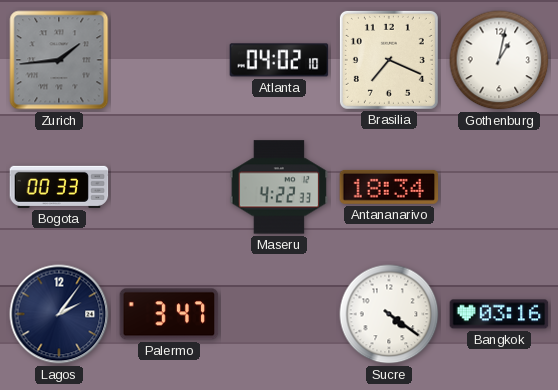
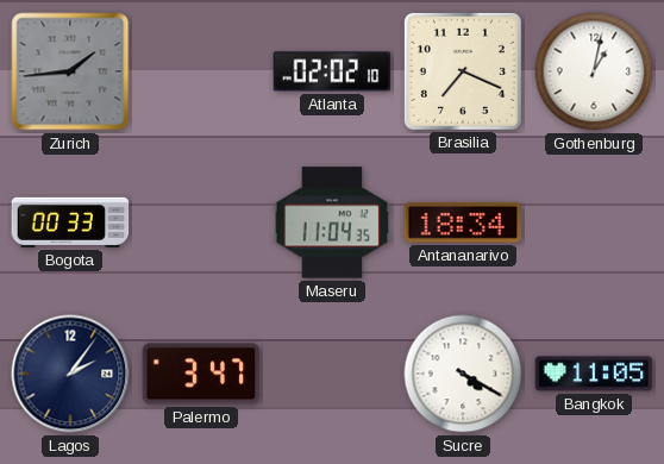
Atlanta: 04:02 -> 02:02 (332, 71)
Maseru: 4:22 -> 11:04 (332, 222)
Sucre: 4:21 -> 4:20 (463, 374)
Bangkok: 03:16 -> 11:05 (594, 374)
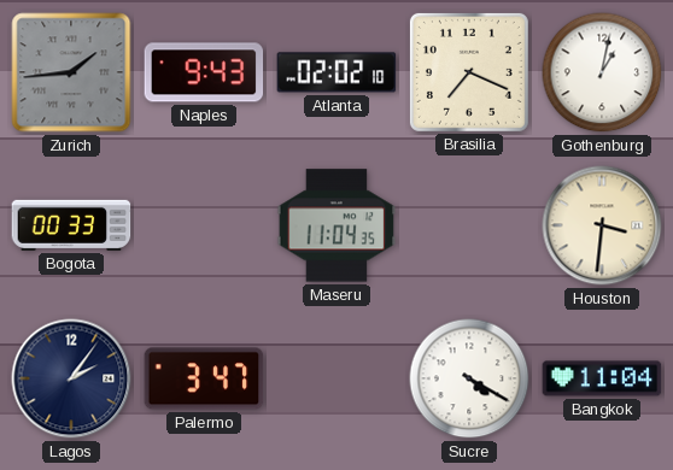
Naples: none -> 9:43 (204, 72)
Antananarivo: 18:34 -> none (463, 222)
Houston: none -> 3:31 (602, 225)
Bangkok: 11:05 -> 11:04 (602, 378)
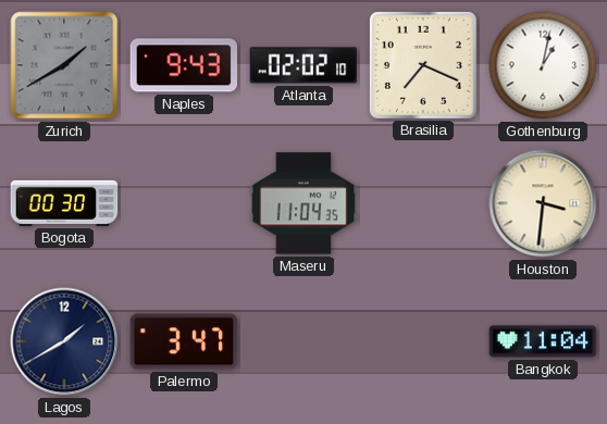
Zurich: 1:44 -> 1:40 (64, 65)
Bogota: 00:33 -> 00:30 (64, 203)
Lagos: 2:06 -> 1:40 (64, 341)
Sucre: 4:20 -> none (469, 378)
